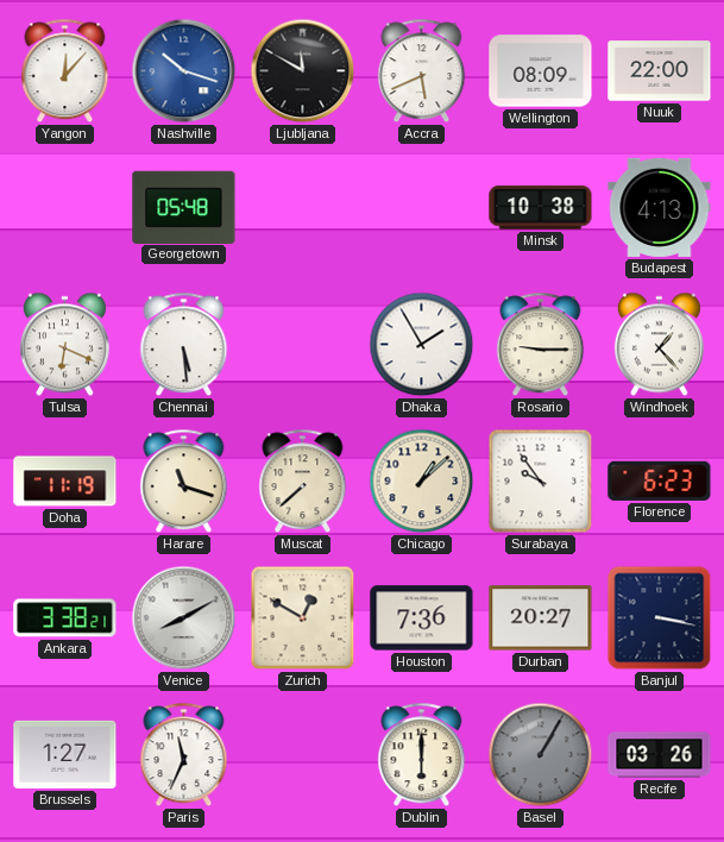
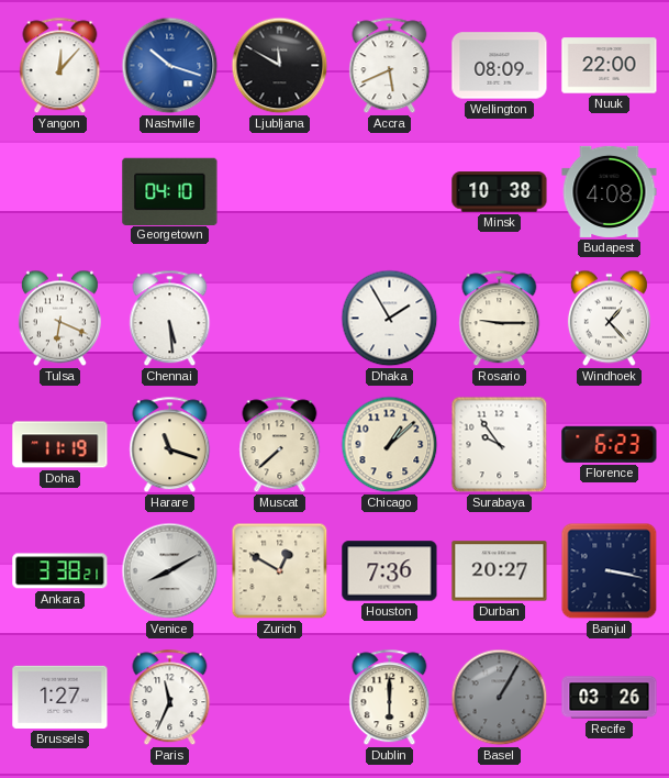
Georgetown: 05:48 -> 04:10 (170, 191)
Budapest: 4:13 -> 4:08 (610, 191)
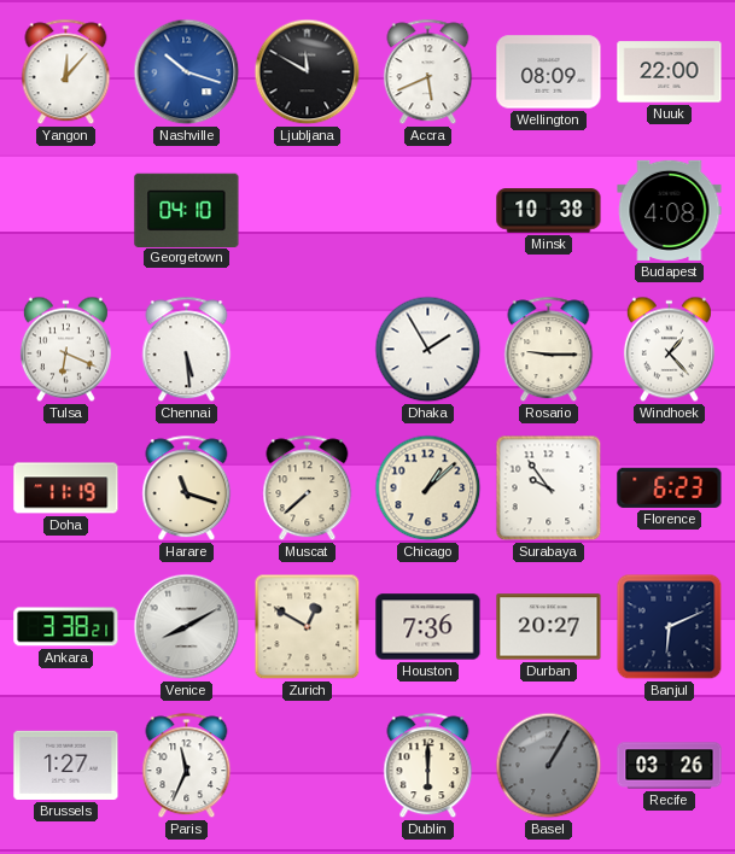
Banjul: 3:17 -> 6:11 (670, 627)
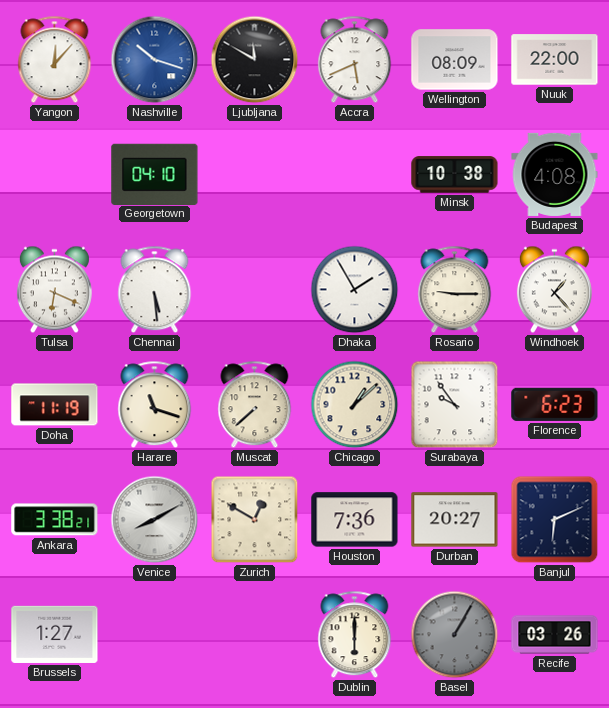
Paris: 11:34 -> none (187, 766)
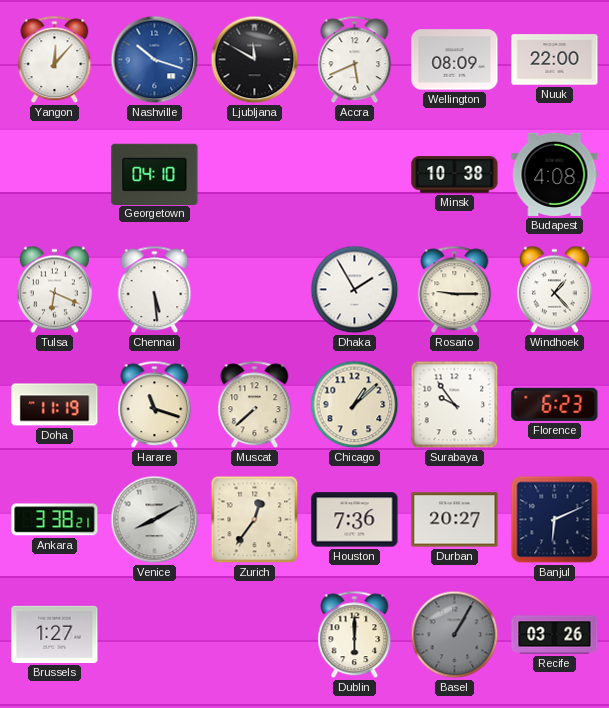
Zurich: 12:50 -> 12:36 (255, 520)
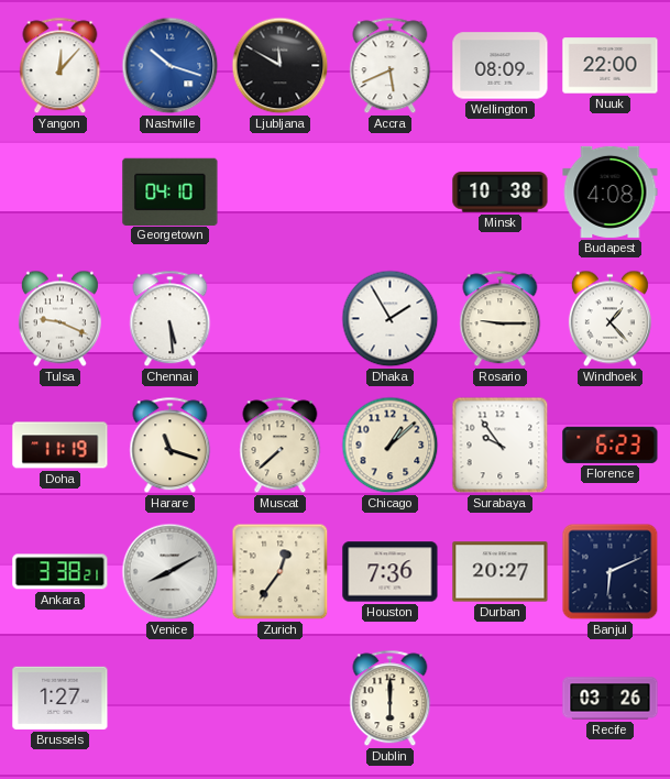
Tulsa: 6:19 -> 9:19 (59, 319)
Basel: 1:05 -> none (455, 635)
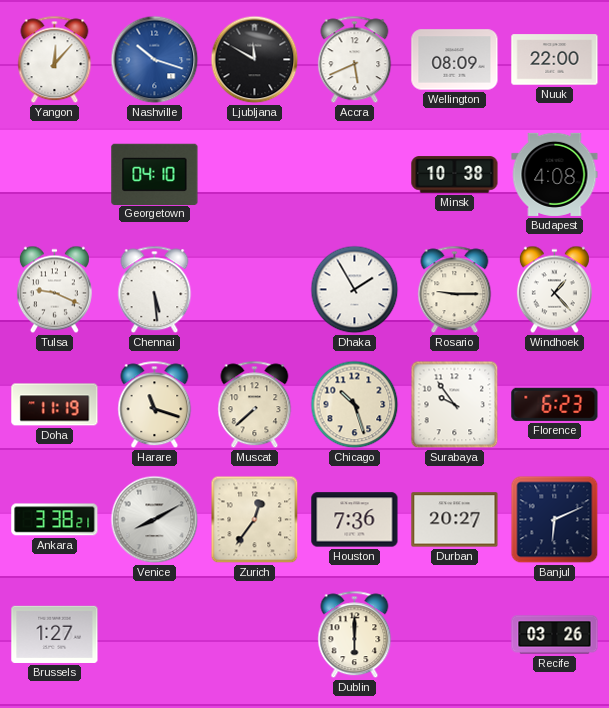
Chicago: 1:08 -> 10:27 (355, 405)
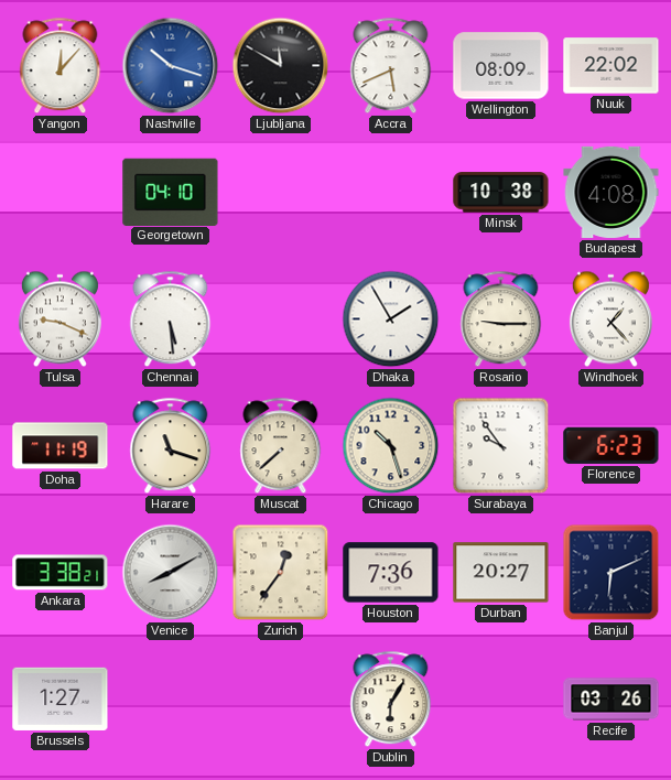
Nuuk: 22:00 -> 22:02 (612, 66)
Dublin: 6:00 -> 6:05 (391, 700)
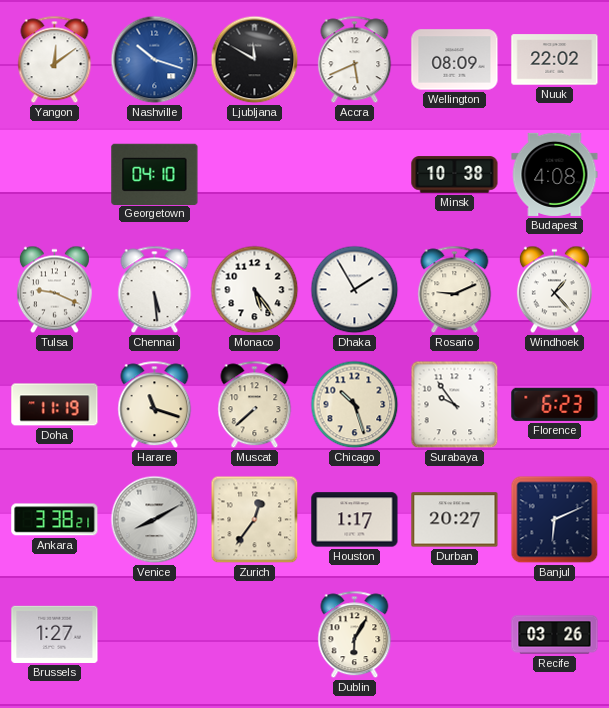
Yangon: 12:07 -> 12:09 (55, 60)
Monaco: none -> 5:24 (255, 290)
Rosario: 9:15 -> 9:11 (455, 290)
Houston: 7:36 -> 1:17 (355, 520)
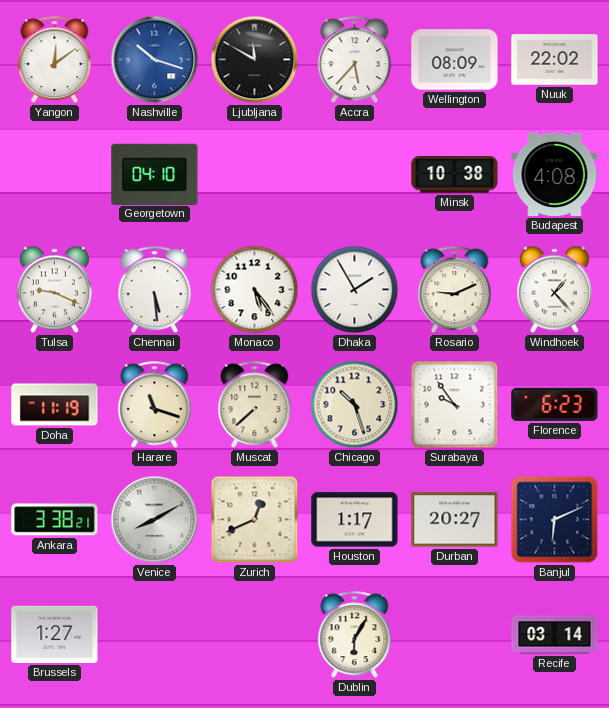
Accra: 5:41 -> 5:37 (355, 60)
Zurich: 12:36 -> 12:41 (255, 520)
Recife: 03:26 -> 03:14 (555, 635)
